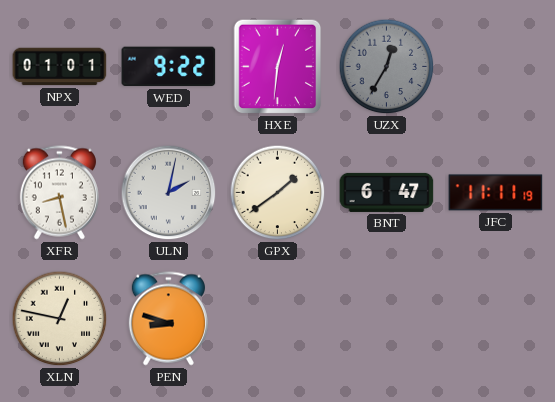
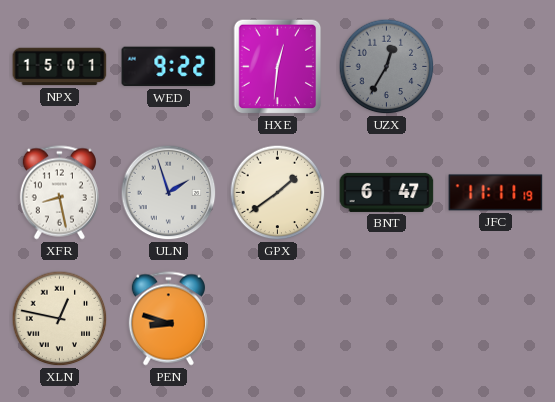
NPX: 01:01 -> 15:01 (60, 67)
ULN: 2:02 -> 1:57 (169, 193)
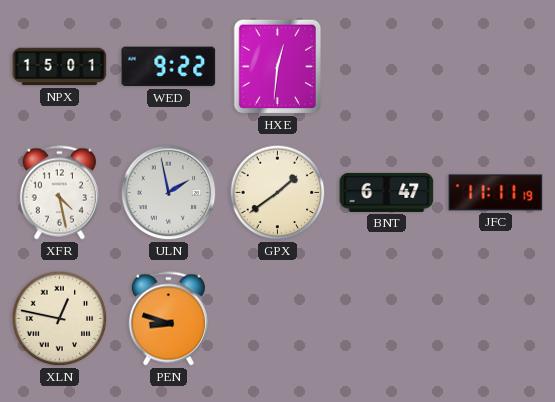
UZX: 12:35 -> none (387, 67)
XFR: 8:28 -> 4:28 (59, 193)
ULN: 1:57 -> 1:58 (169, 193)
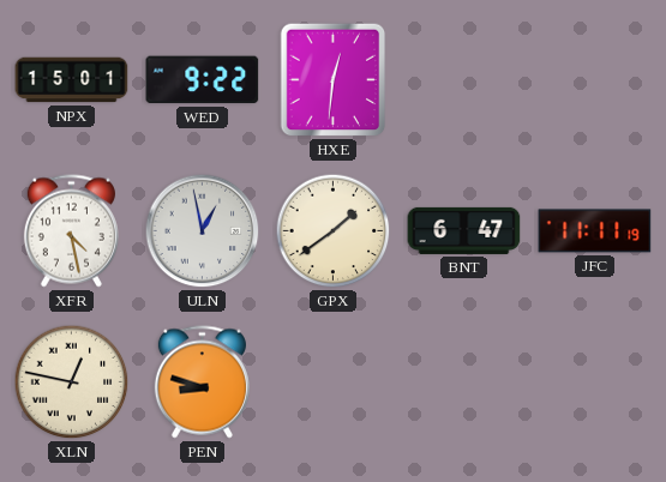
ULN: 1:58 -> 12:58 (203, 231)
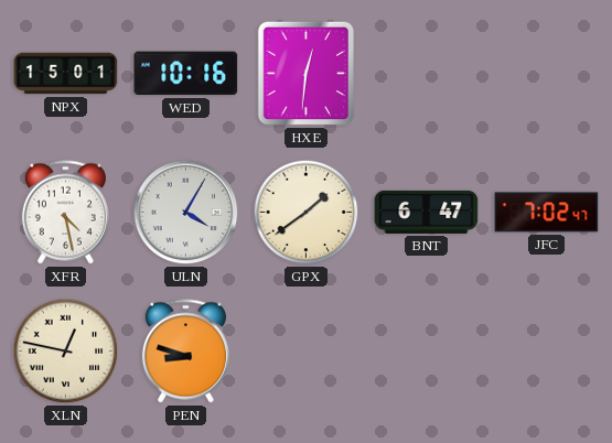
WED: 9:22 -> 10:16 (186, 74)
ULN: 12:58 -> 4:05 (186, 213)
JFC: 11:11 -> 7:02 (547, 213)
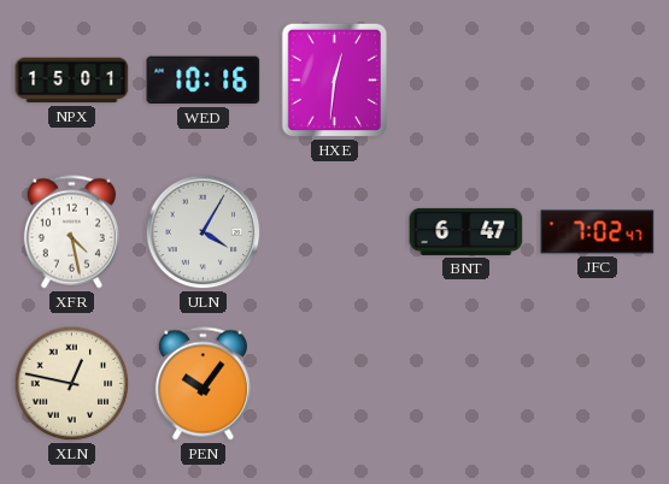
GPX: 1:39 -> none (307, 213)
PEN: 8:48 -> 10:06 (203, 384)
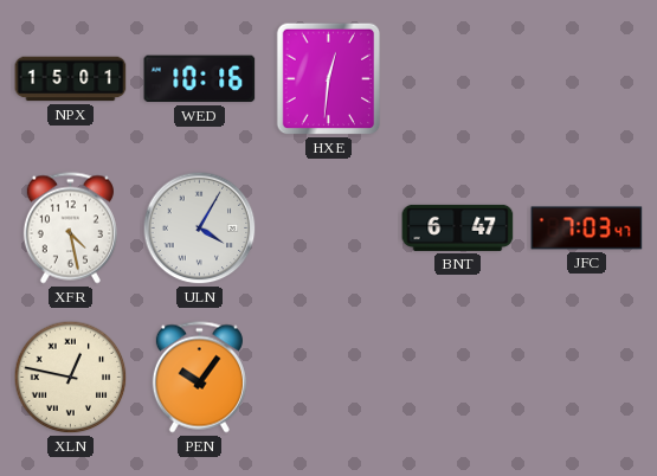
JFC: 7:02 -> 7:03 (587, 229)
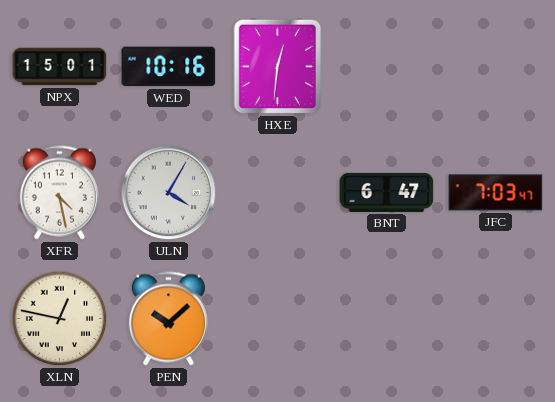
PEN: 10:06 -> 10:08 (168, 319)
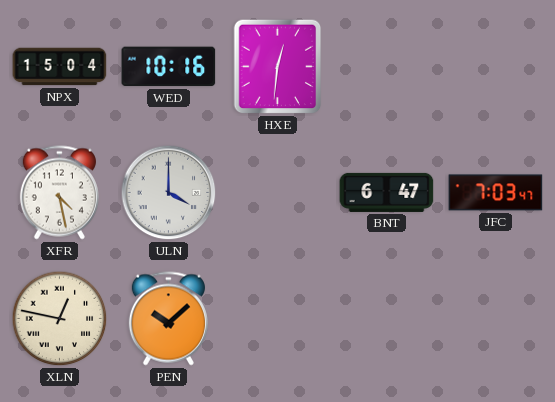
NPX: 15:01 -> 15:04 (60, 67)
ULN: 4:05 -> 4:00 (169, 193)
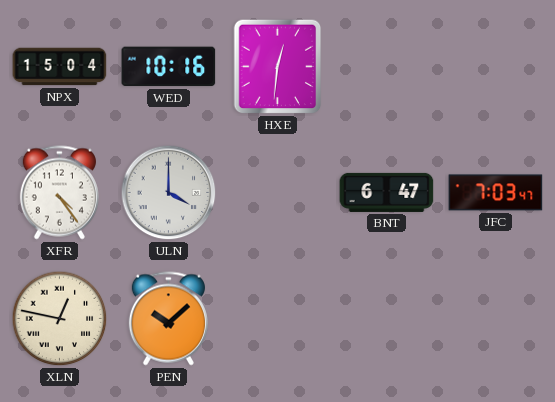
XFR: 4:28 -> 4:24 (59, 193)
